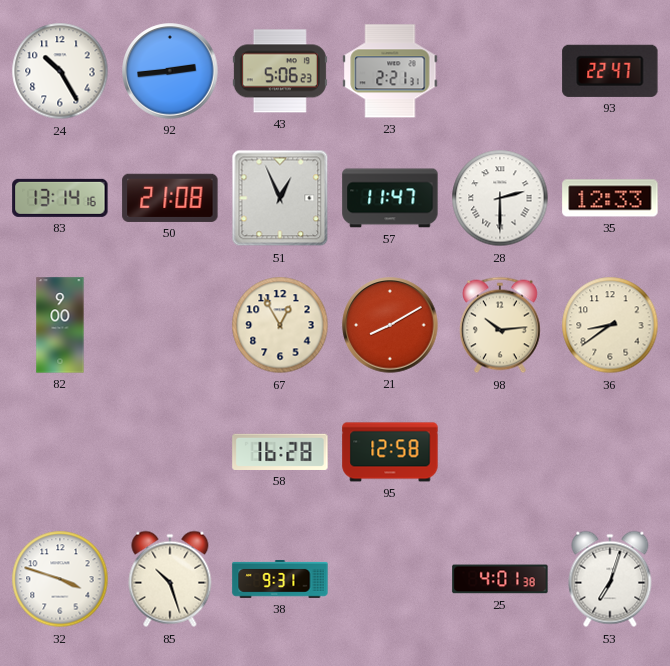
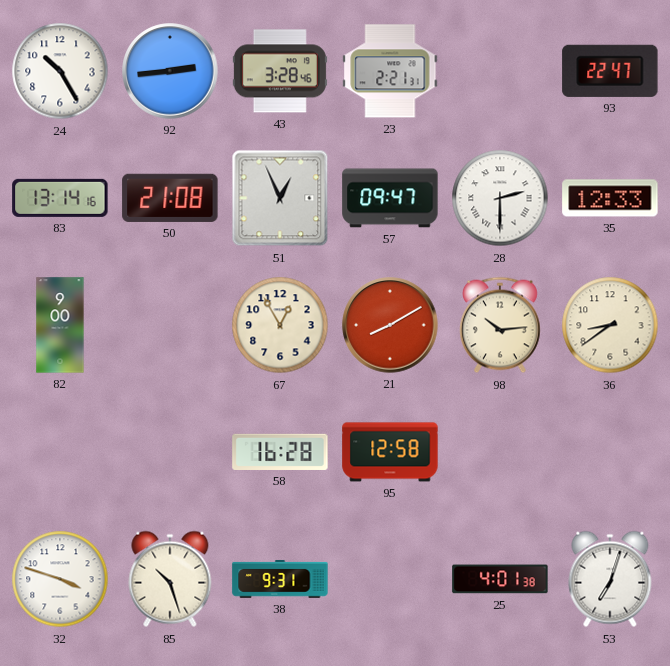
43: 5:06 -> 3:28 (280, 71)
57: 11:47 -> 09:47 (390, 198)
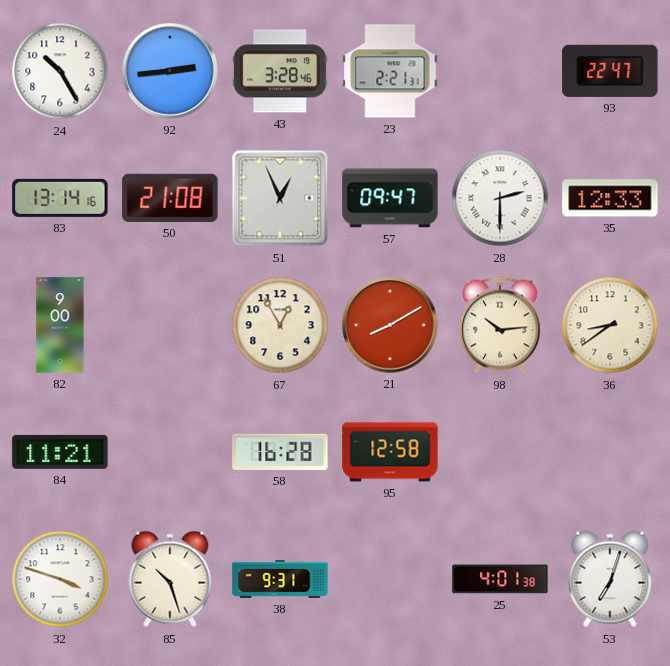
84: none -> 11:21 (60, 452)
